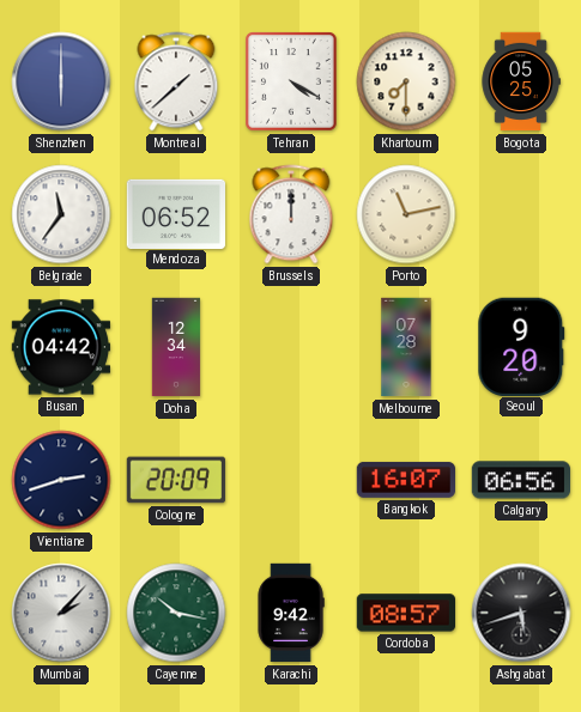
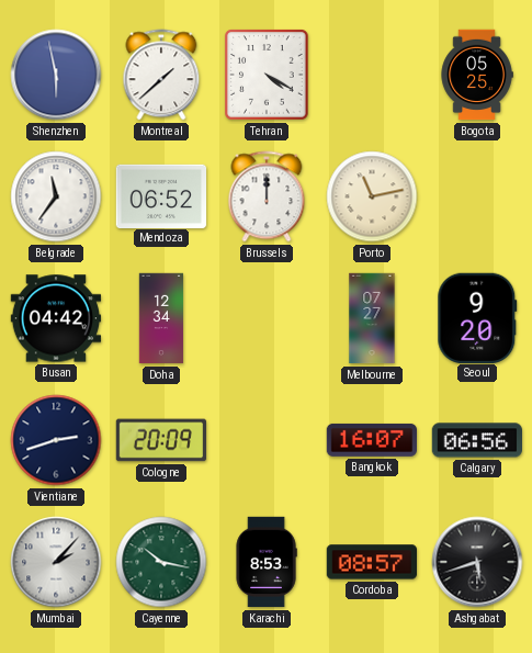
Shenzhen: 6:00 -> 5:58 (56, 75)
Khartoum: 7:30 -> none (406, 81)
Melbourne: 07:28 -> 07:27 (372, 318)
Karachi: 9:42 -> 8:53 (267, 562)
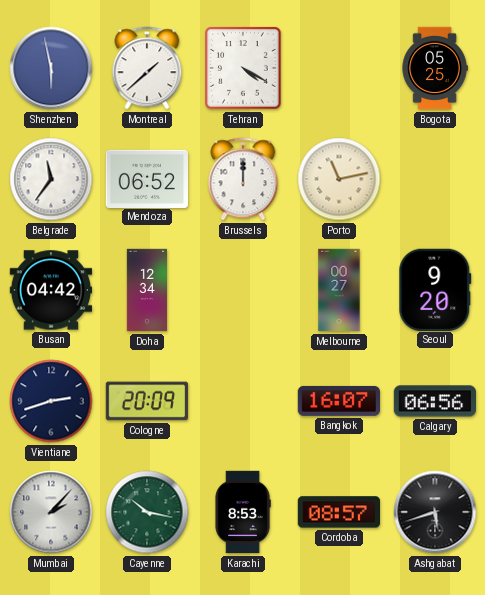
Melbourne: 07:27 -> 00:27 (339, 290)
